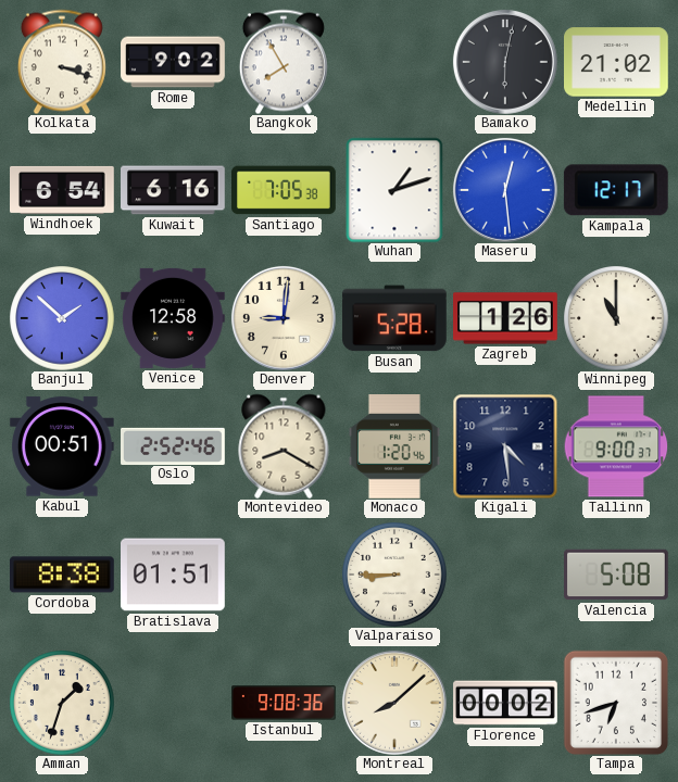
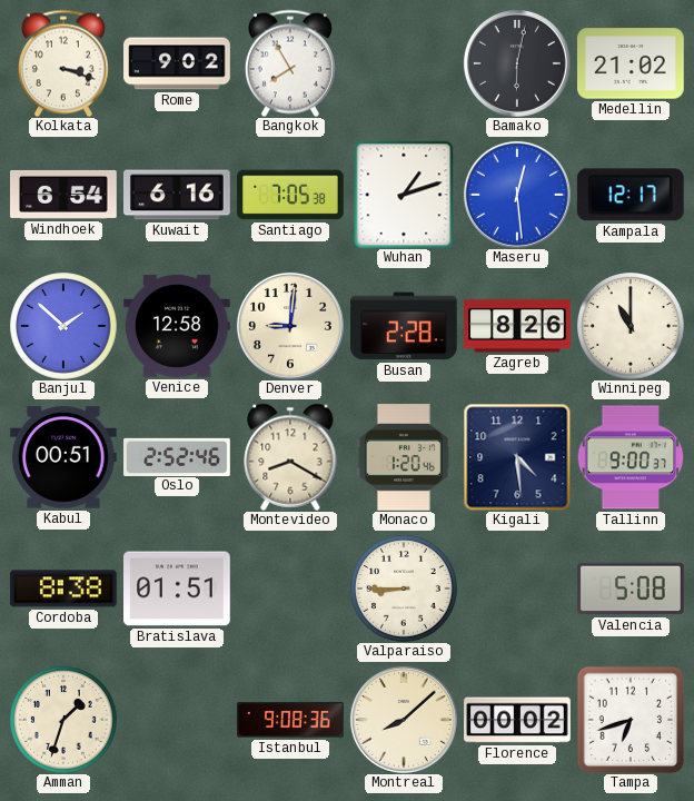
Busan: 5:28 -> 2:28 (404, 326)
Zagreb: 1:26 -> 8:26 (517, 326)
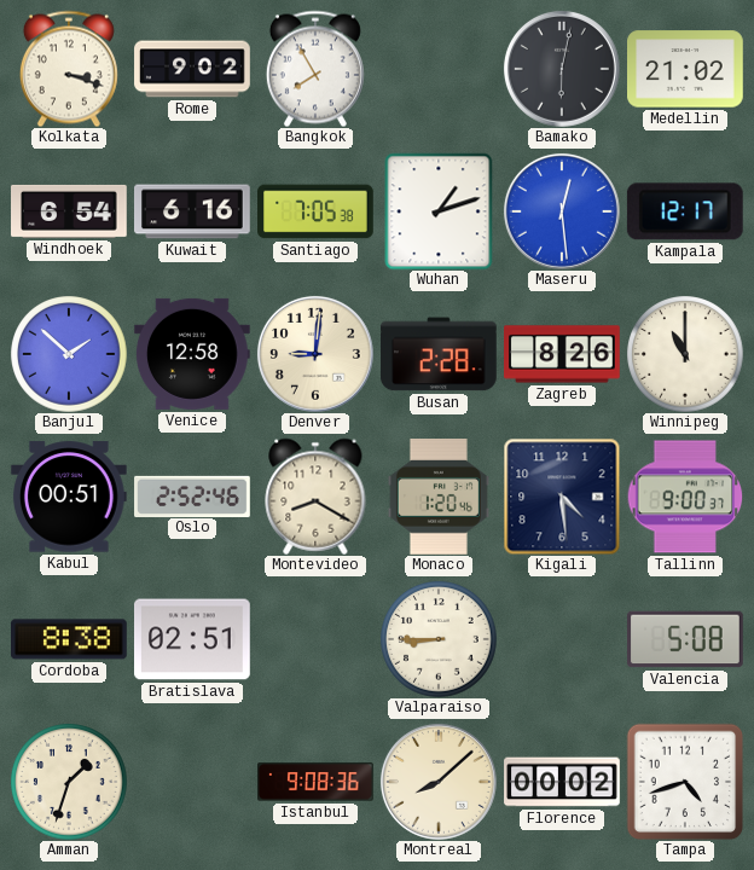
Bratislava: 01:51 -> 02:51 (193, 639)
Tampa: 6:42 -> 4:42 (685, 782)
